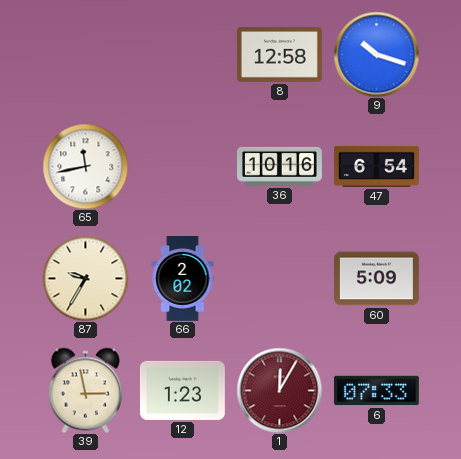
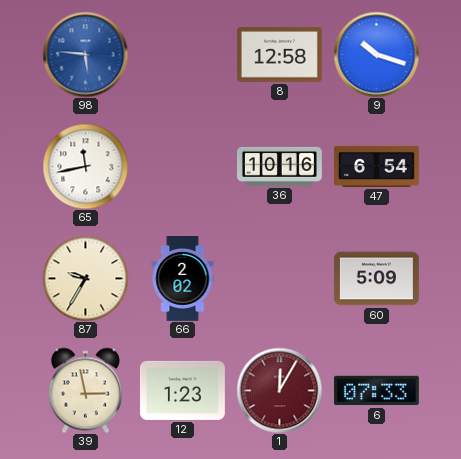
98: none -> 5:46 (85, 54)
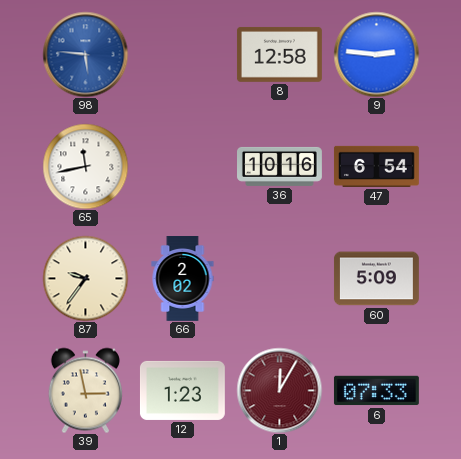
9: 10:18 -> 2:46 (376, 54)
87: 9:35 -> 9:36 (85, 278)
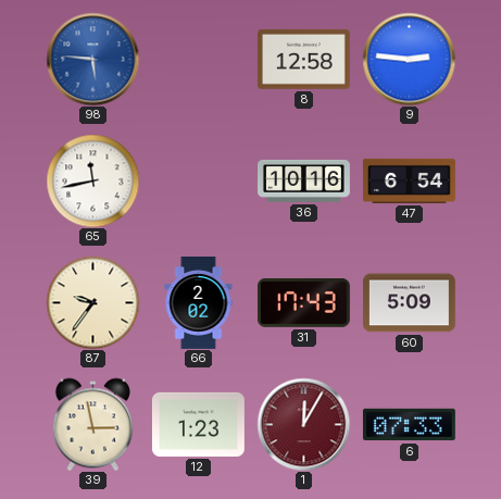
31: none -> 17:43 (303, 303)
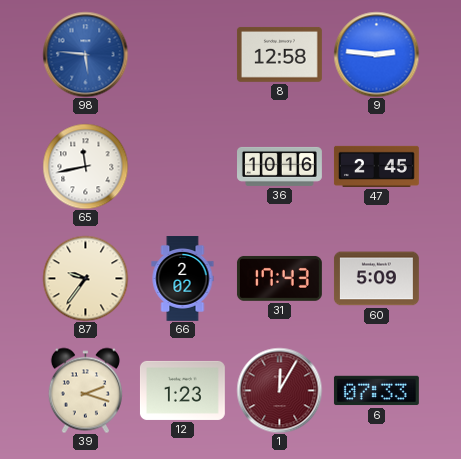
47: 6:54 -> 2:45 (376, 166)
39: 2:58 -> 2:18 (85, 390)
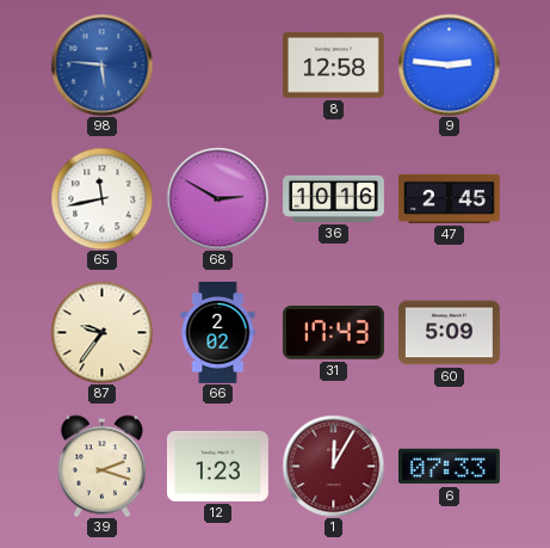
68: none -> 2:50 (217, 198)
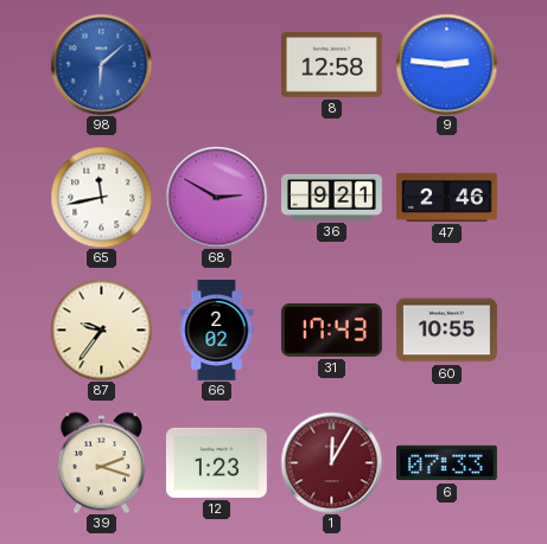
98: 5:46 -> 6:08 (101, 64)
36: 10:16 -> 9:21 (332, 197)
47: 2:45 -> 2:46 (446, 197)
60: 5:09 -> 10:55 (446, 331)
